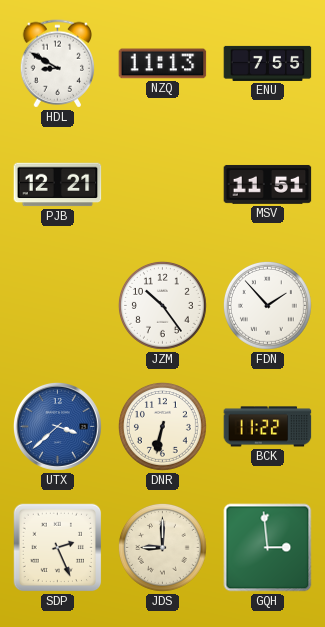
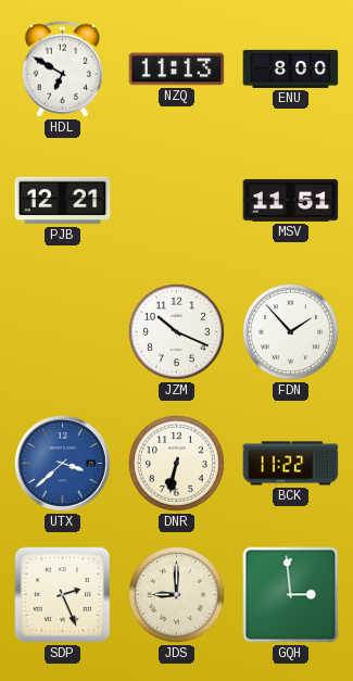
HDL: 8:50 -> 6:50 (62, 70)
ENU: 7:55 -> 8:00 (291, 68)
JZM: 10:24 -> 10:19 (176, 331)
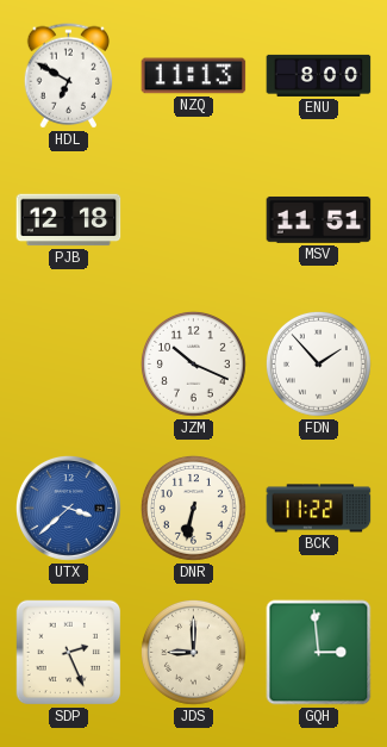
PJB: 12:21 -> 12:18 (69, 220)
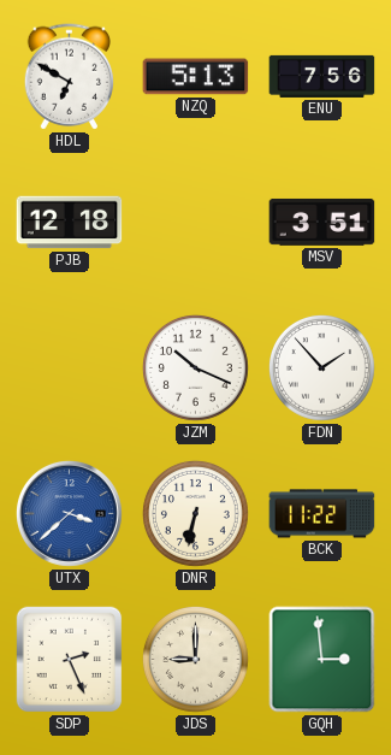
NZQ: 11:13 -> 5:13 (196, 77)
ENU: 8:00 -> 7:56 (322, 76)
MSV: 11:51 -> 3:51 (322, 222)
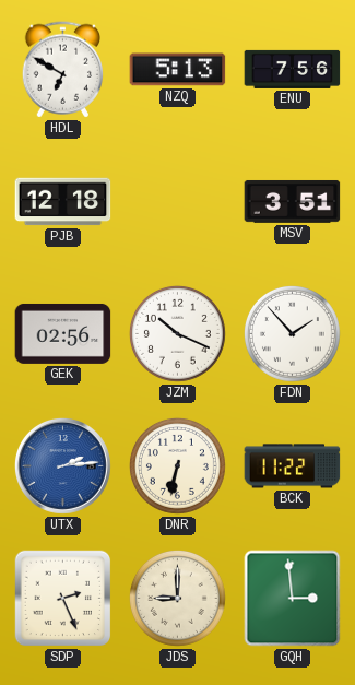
GEK: none -> 02:56 (63, 333)
UTX: 3:38 -> 2:14 (63, 466)
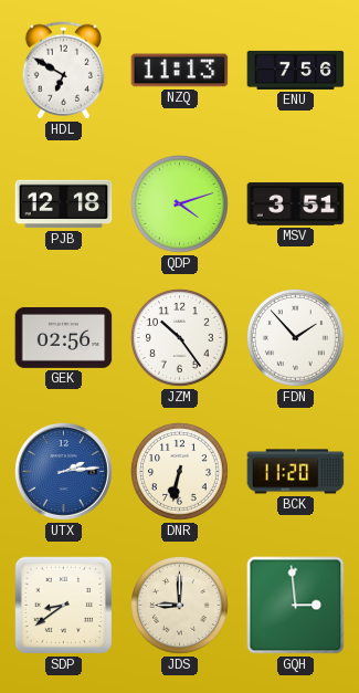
NZQ: 5:13 -> 11:13 (180, 71)
QDP: none -> 4:12 (179, 203)
JZM: 10:19 -> 10:24 (179, 337)
BCK: 11:22 -> 11:20 (296, 472)
SDP: 2:26 -> 8:39 (64, 606)
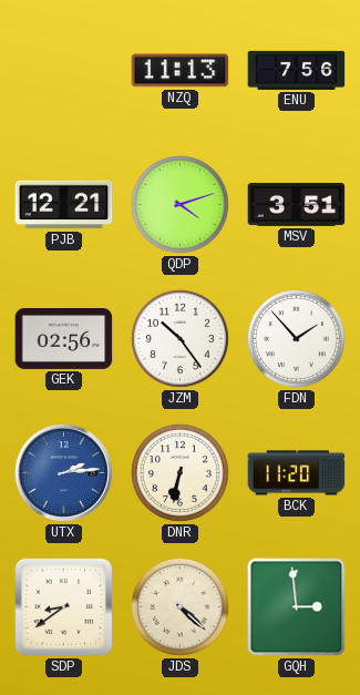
HDL: 6:50 -> none (63, 71)
PJB: 12:18 -> 12:21 (64, 205)
JDS: 9:00 -> 4:22 (179, 606)
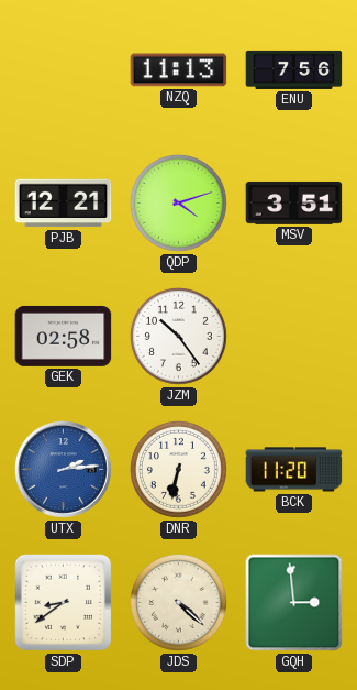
GEK: 02:56 -> 02:58 (64, 336)
FDN: 1:53 -> none (296, 338)
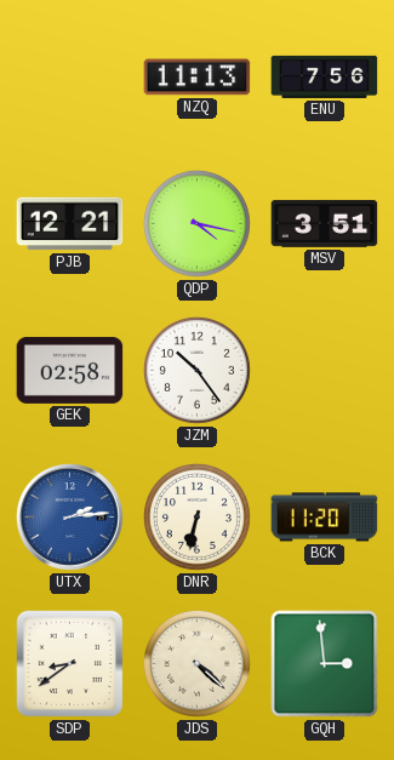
QDP: 4:12 -> 4:17 (196, 223)
